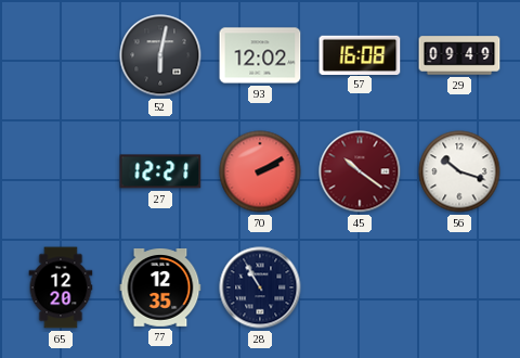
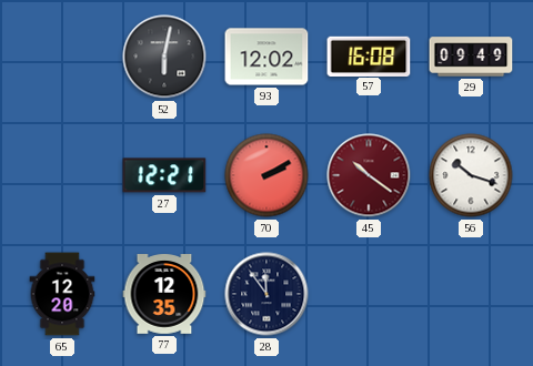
28: 10:55 -> 11:54 (266, 294)
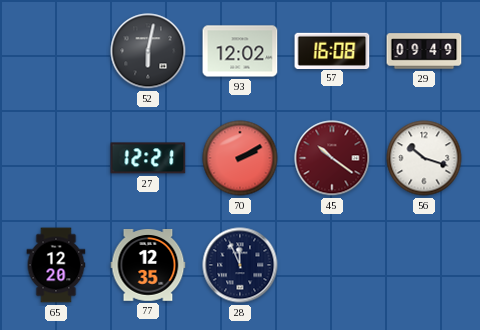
28: 11:54 -> 11:56 (240, 265)
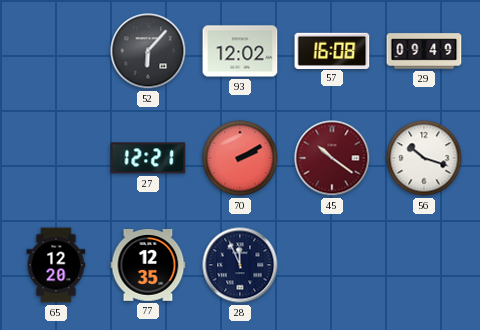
52: 6:02 -> 6:07 (148, 51)
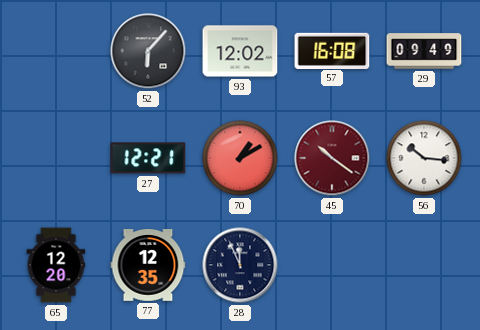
70: 2:10 -> 1:10 (240, 158)
56: 10:18 -> 10:16 (424, 158)
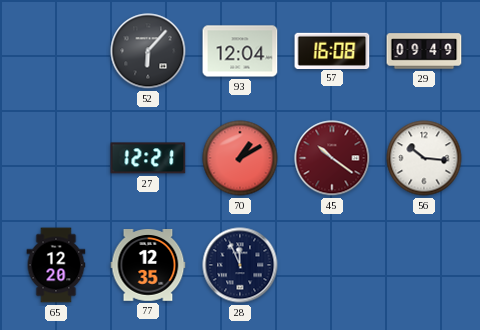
93: 12:02 -> 12:04 (240, 51)
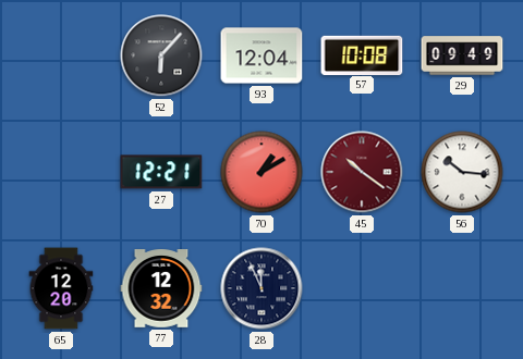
57: 16:08 -> 10:08 (362, 54)
77: 12:35 -> 12:32 (161, 289)
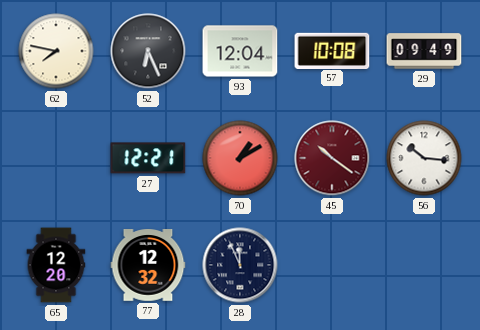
62: none -> 7:47 (56, 51)
52: 6:07 -> 6:26 (148, 51)
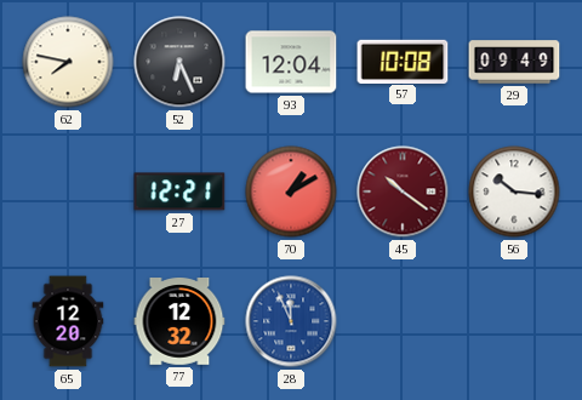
28 dial: navy -> blue (291, 321)
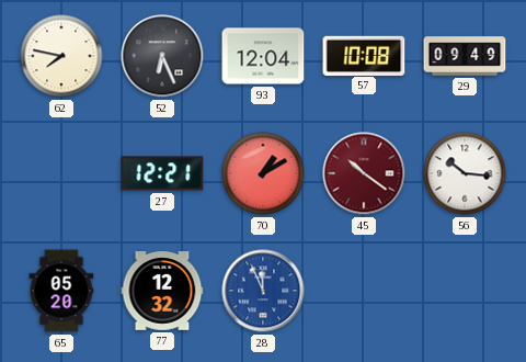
65: 12:20 -> 05:20 (61, 291)
